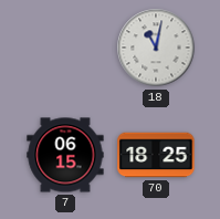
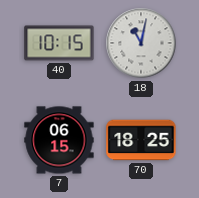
40: none -> 10:15 (59, 43)
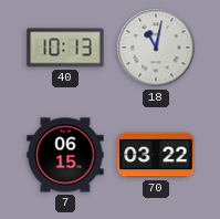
40: 10:15 -> 10:13 (65, 48)
70: 18:25 -> 03:22 (156, 155)
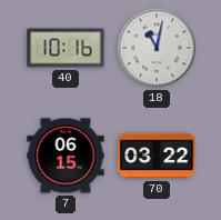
40: 10:13 -> 10:16 (66, 48)
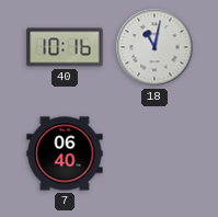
7: 06:15 -> 06:40 (65, 153)
70: 03:22 -> none (157, 156)
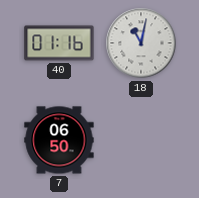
40: 10:16 -> 01:16 (59, 43)
7: 06:40 -> 06:50 (59, 140)
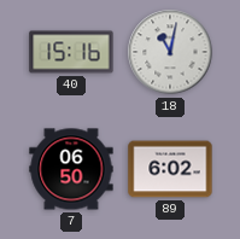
40: 01:16 -> 15:16 (71, 52)
89: none -> 6:02 (170, 169)
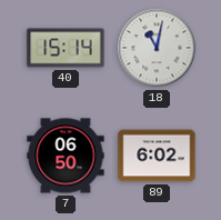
40: 15:16 -> 15:14 (66, 48)
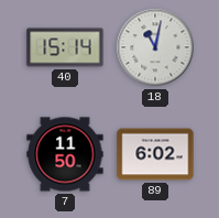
7: 06:50 -> 11:50 (65, 154)
